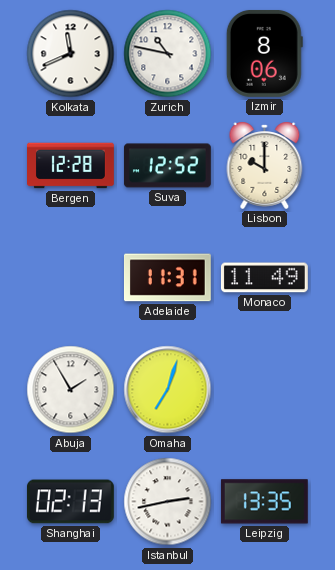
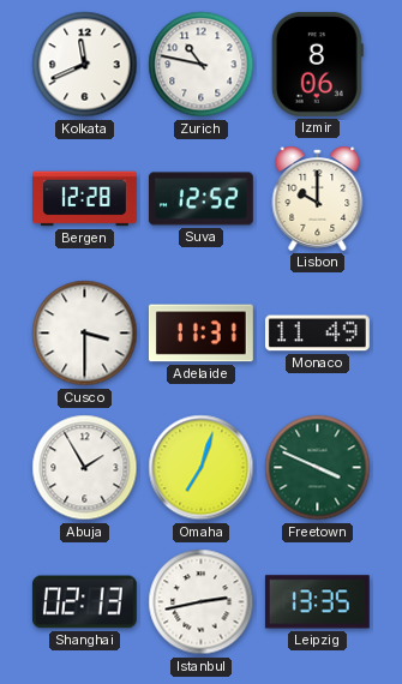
Cusco: none -> 3:30 (85, 334)
Freetown: none -> 3:49 (318, 468)
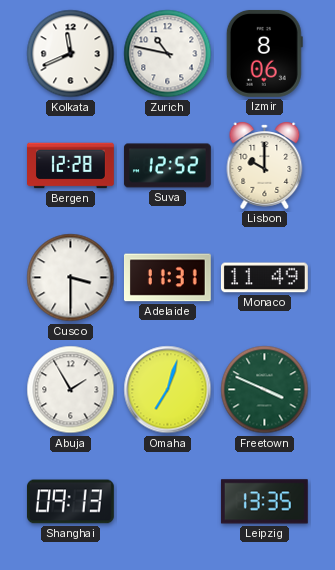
Shanghai: 02:13 -> 09:13 (70, 502)
Istanbul: 2:43 -> none (202, 602)
